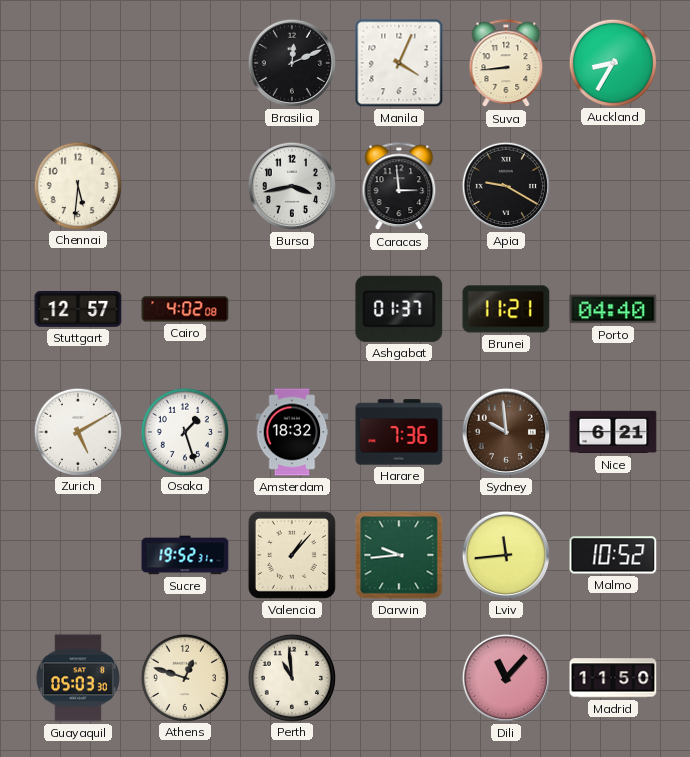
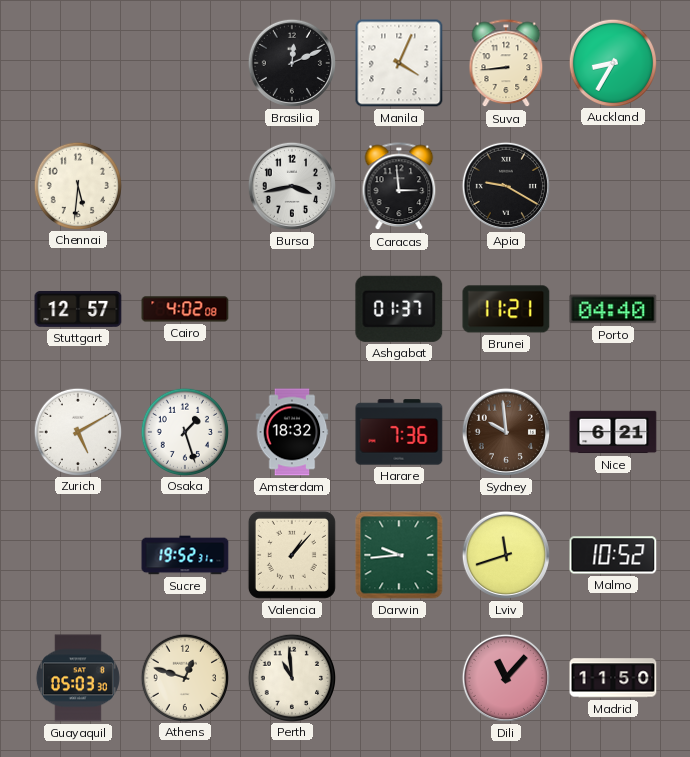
Lviv: 11:44 -> 11:42 (506, 555)
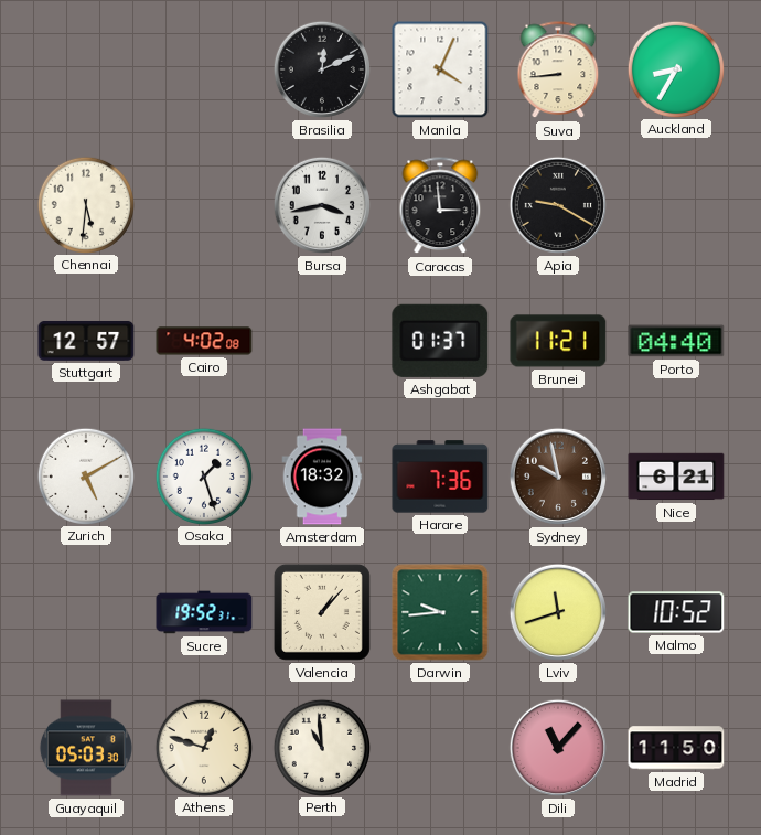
Sydney: 9:59 -> 9:58 (558, 477)
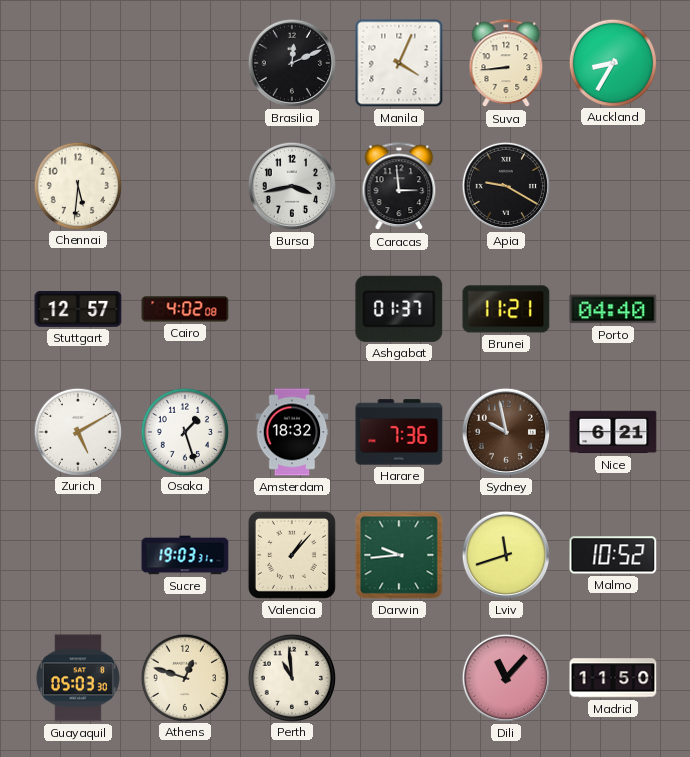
Sucre: 19:52 -> 19:03 (185, 555)
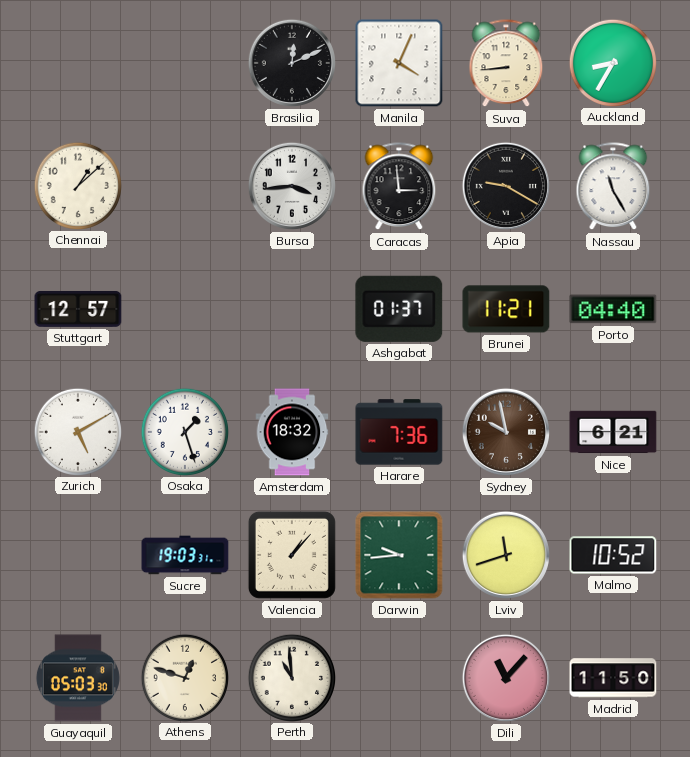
Chennai: 5:31 -> 1:08 (77, 185)
Bursa: 3:43 -> 3:44 (292, 186)
Nassau: none -> 11:25 (613, 187)
Cairo: 4:02 -> none (185, 309)
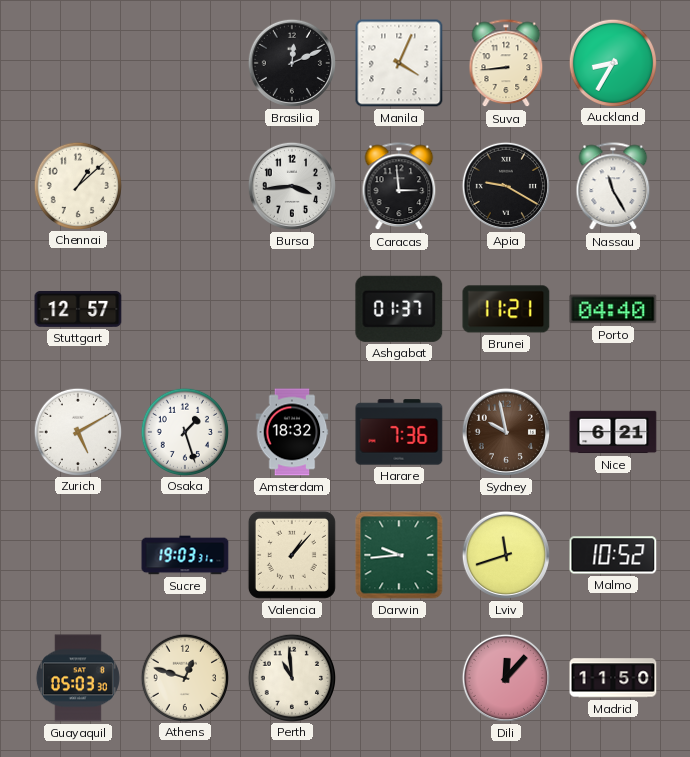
Dili: 11:07 -> 12:07 (506, 678)
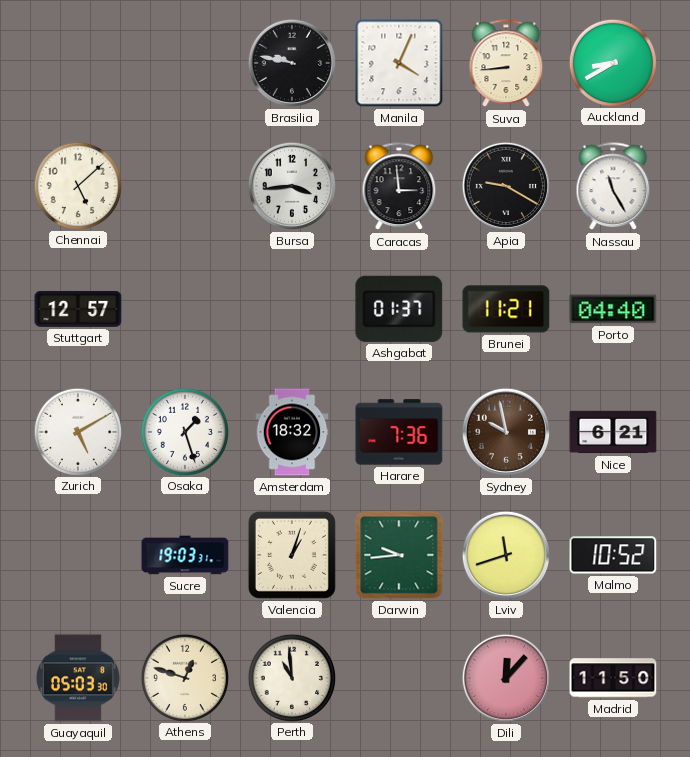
Brasilia: 12:11 -> 9:47 (292, 63)
Auckland: 8:35 -> 8:40 (612, 62)
Chennai: 1:08 -> 5:08 (77, 185)
Valencia: 1:07 -> 1:03 (292, 555)
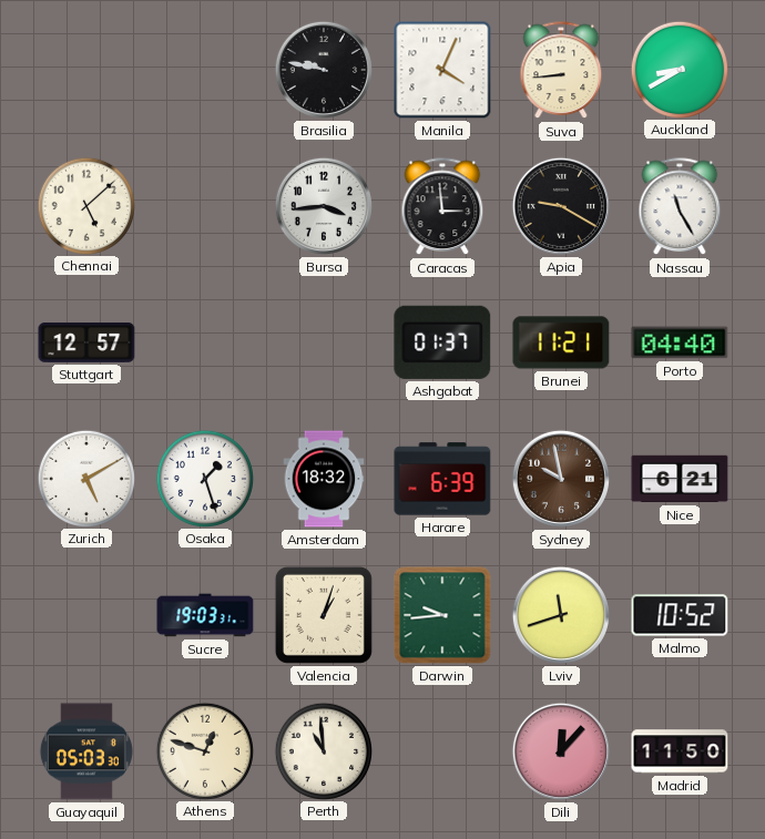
Harare: 7:36 -> 6:39 (442, 479)
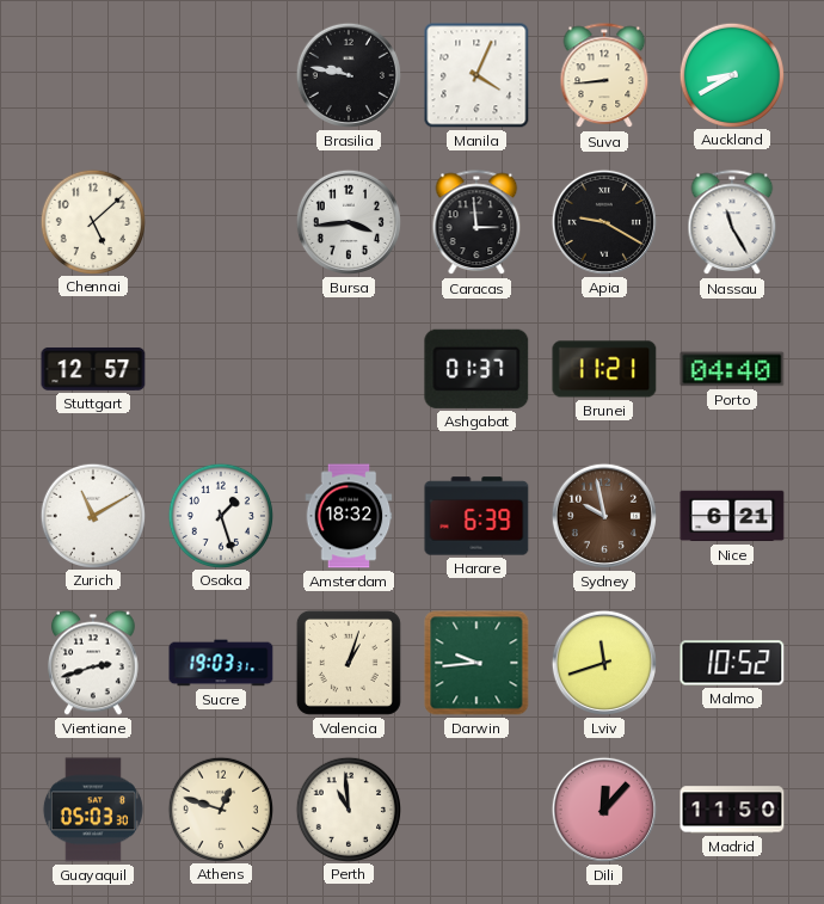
Zurich: 5:10 -> 11:10 (92, 515)
Vientiane: none -> 2:42 (94, 663)
